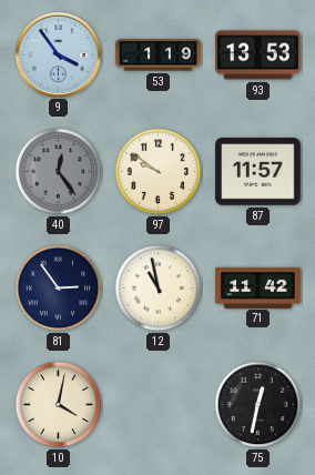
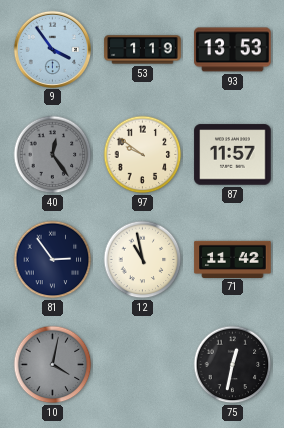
10 dial: cream -> grey (53, 365)
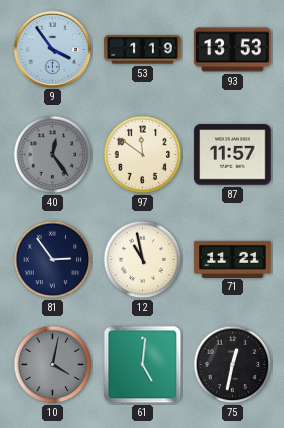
97: 9:51 -> 11:51 (143, 155)
71: 11:42 -> 11:21 (233, 259)
61: none -> 5:01 (143, 365)
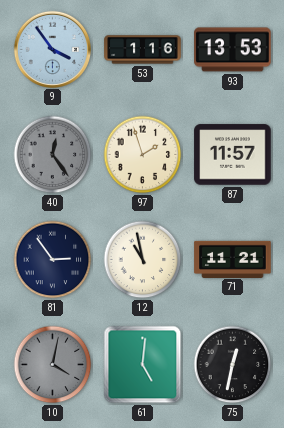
53: 1:19 -> 1:16 (143, 50)
97: 11:51 -> 1:57 (143, 155)
